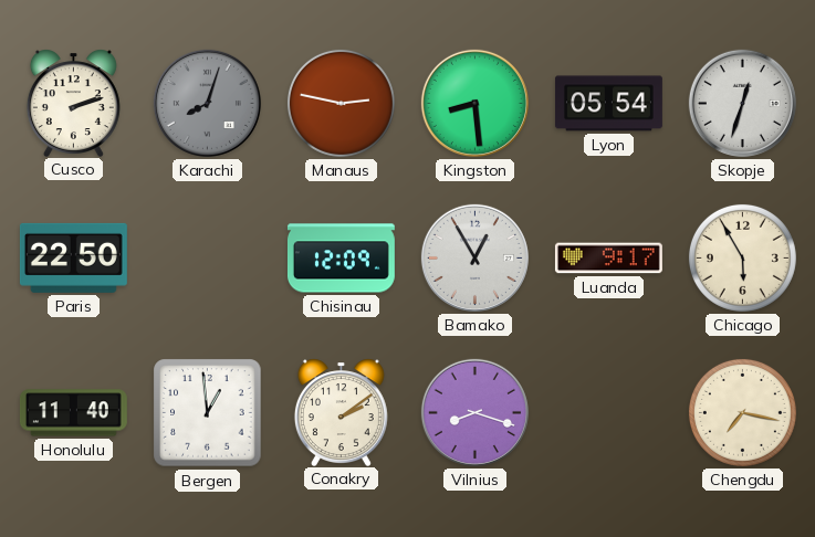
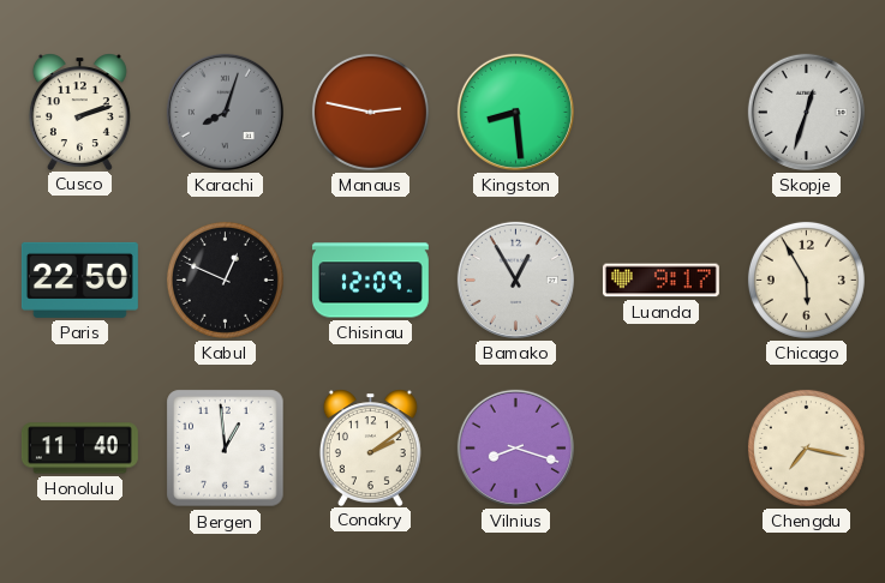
Lyon: 05:54 -> none (608, 104)
Kabul: none -> 12:49 (225, 280)
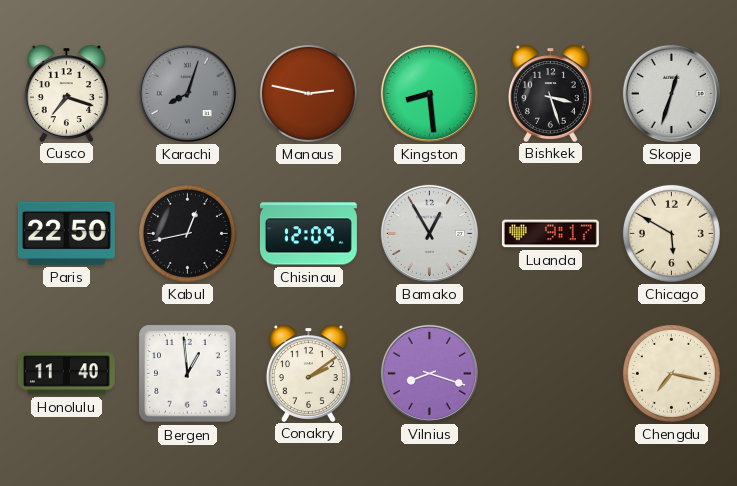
Cusco: 2:12 -> 7:18 (66, 93)
Bishkek: none -> 3:27 (550, 93)
Kabul: 12:49 -> 12:43 (187, 233)
Chicago: 5:55 -> 5:50 (671, 233)
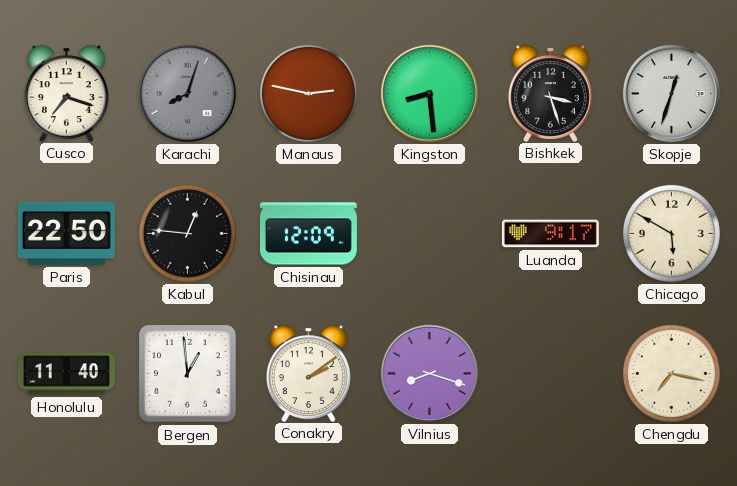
Kabul: 12:43 -> 12:46 (187, 233)
Bamako: 12:55 -> none (429, 233)
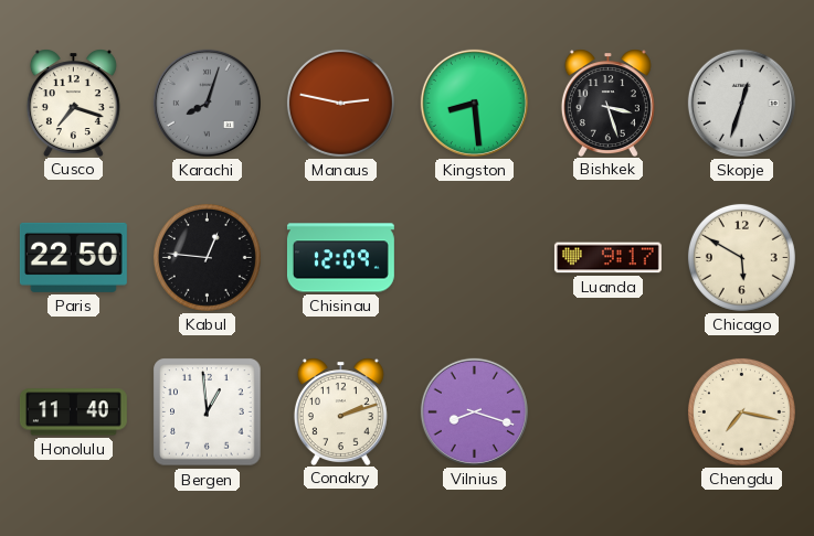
Conakry: 2:09 -> 2:12 (340, 411)
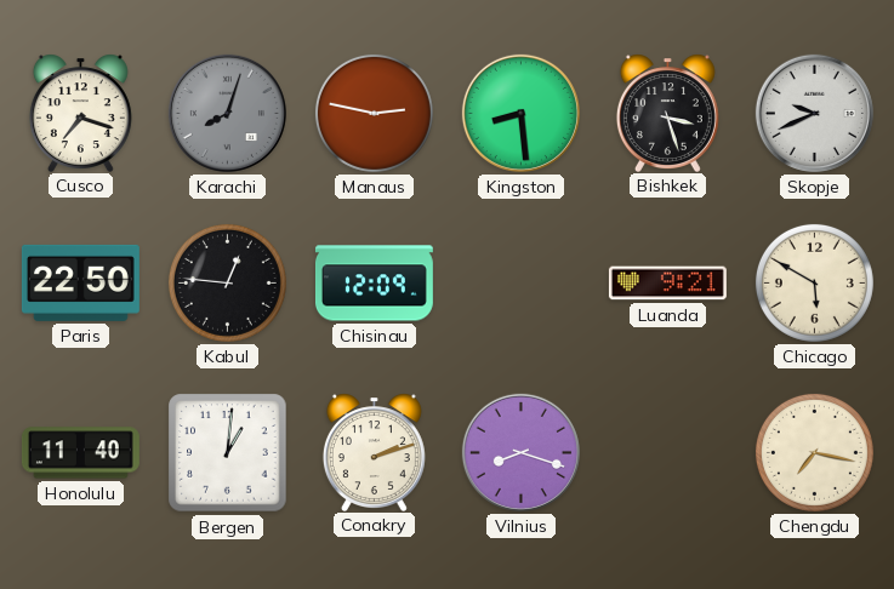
Skopje: 12:33 -> 9:41 (814, 113)
Luanda: 9:17 -> 9:21 (667, 284)
Bergen: 12:59 -> 1:01 (228, 453)
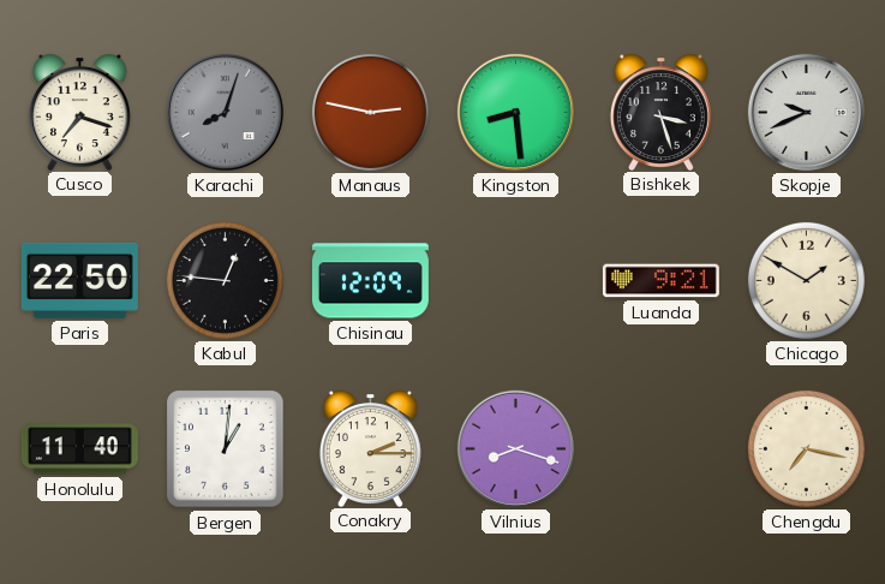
Chicago: 5:50 -> 1:50 (806, 280)
Conakry: 2:12 -> 2:15 (370, 448)
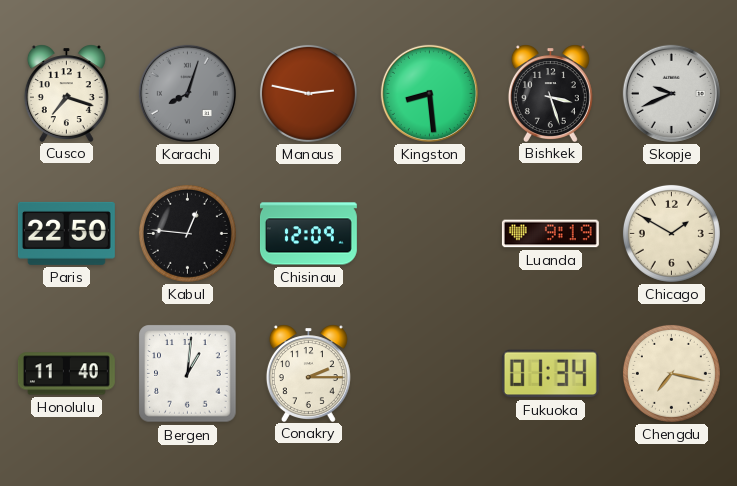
Luanda: 9:21 -> 9:19 (550, 234)
Vilnius: 8:18 -> none (515, 448)
Fukuoka: none -> 01:34 (550, 374)
